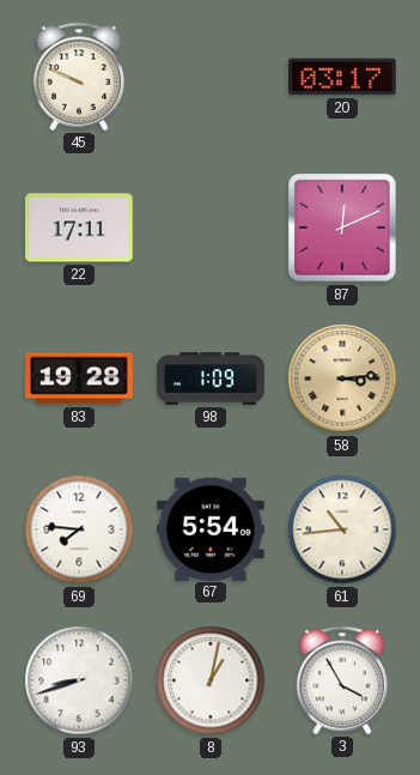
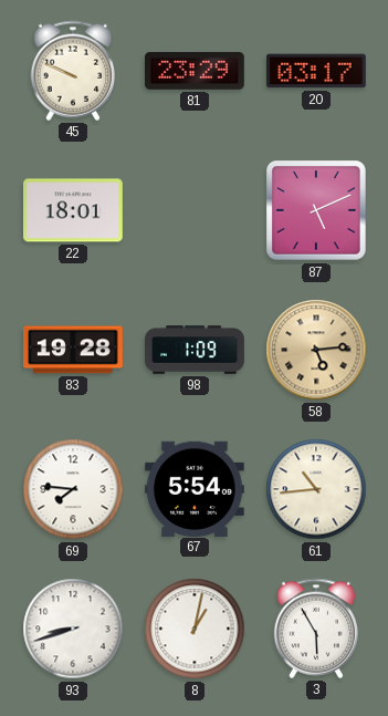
81: none -> 23:29 (196, 71)
22: 17:11 -> 18:01 (74, 210)
87: 12:11 -> 5:11 (316, 210)
58: 3:14 -> 5:14 (316, 350)
3: 3:55 -> 5:55 (316, 629)
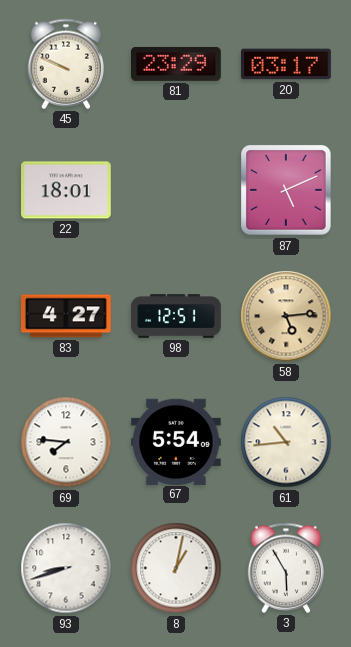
83: 19:28 -> 4:27 (67, 316)
98: 1:09 -> 12:51 (176, 316)
